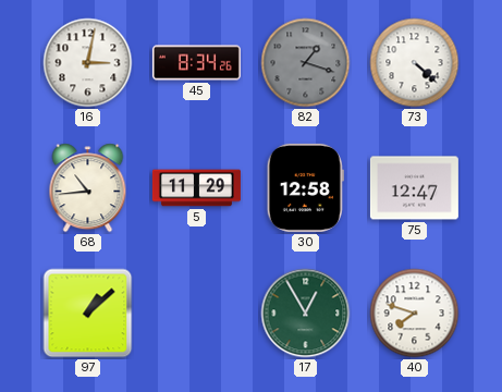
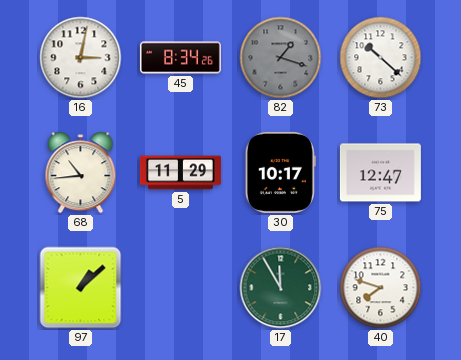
73: 4:22 -> 10:22 (381, 58)
30: 12:58 -> 10:17 (280, 172)
17: 12:55 -> 11:55 (281, 288)
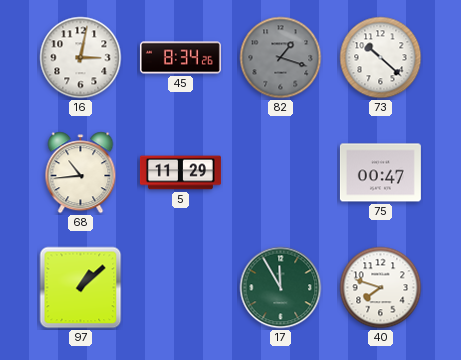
30: 10:17 -> none (280, 172)
75: 12:47 -> 00:47 (380, 173)
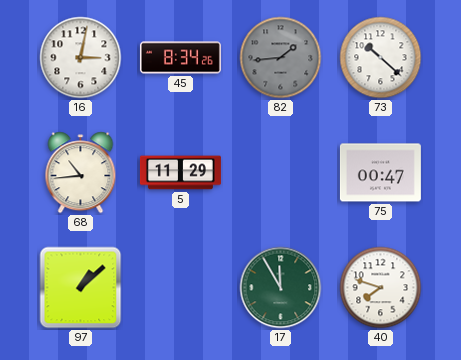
82: 1:18 -> 1:44 (281, 58)
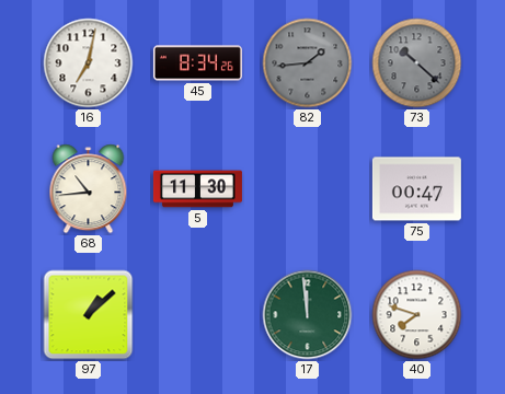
16: 3:02 -> 7:02 (89, 63)
73 dial: white -> grey (417, 63)
5: 11:29 -> 11:30 (197, 189)
17: 11:55 -> 11:59 (308, 315)
